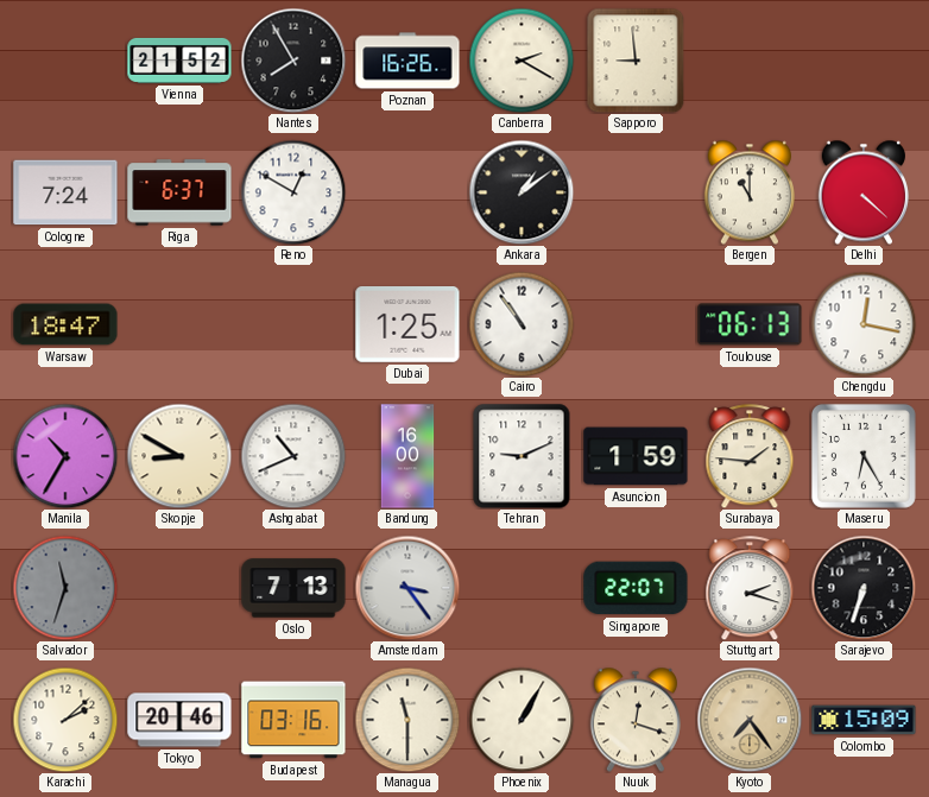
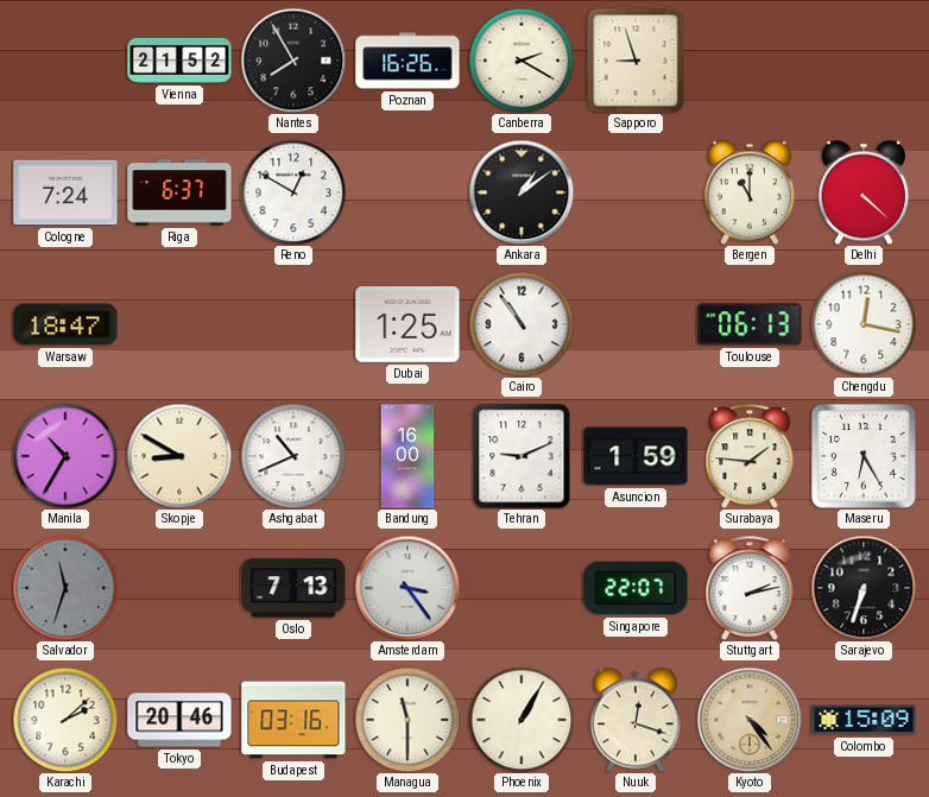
Sapporo: 8:59 -> 8:57 (636, 61)
Stuttgart: 2:18 -> 2:13 (750, 588)
Kyoto: 7:24 -> 4:24 (750, 720)
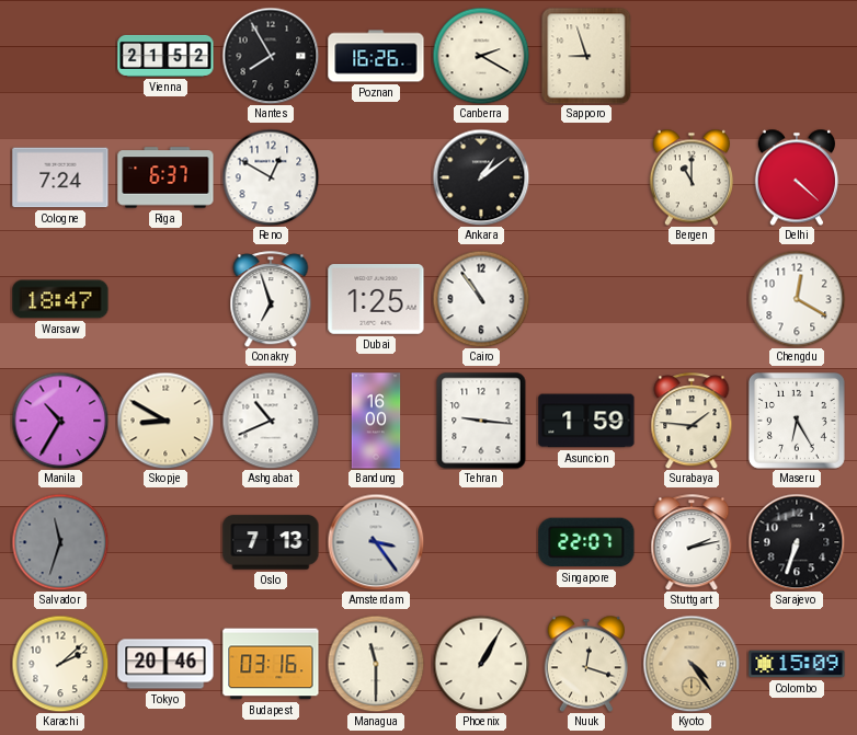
Conakry: none -> 6:57 (271, 299)
Toulouse: 06:13 -> none (750, 324)
Chengdu: 12:17 -> 12:20 (797, 299)
Tehran: 9:11 -> 9:16 (481, 421)
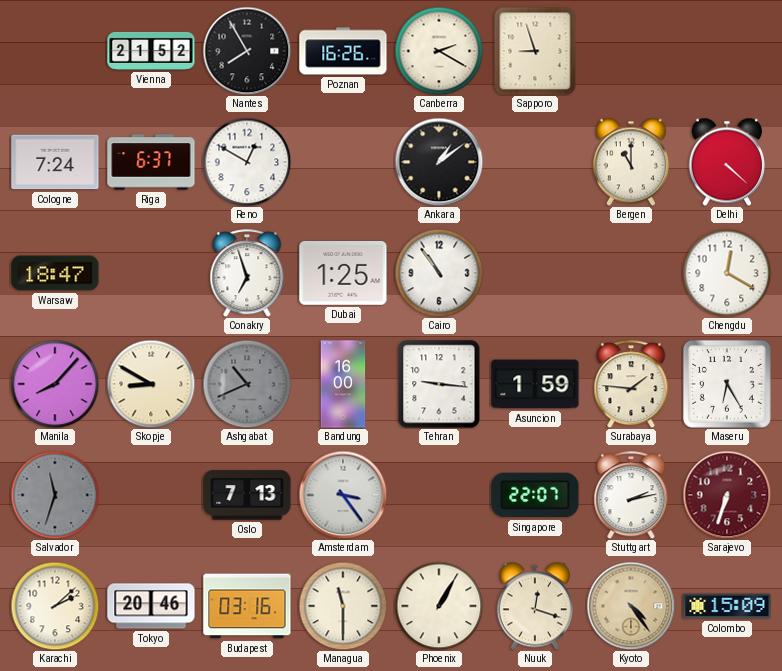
Manila: 10:35 -> 8:07 (55, 384)
Ashgabat dial: white -> grey (247, 384)
Sarajevo dial: black -> burgundy (727, 495)
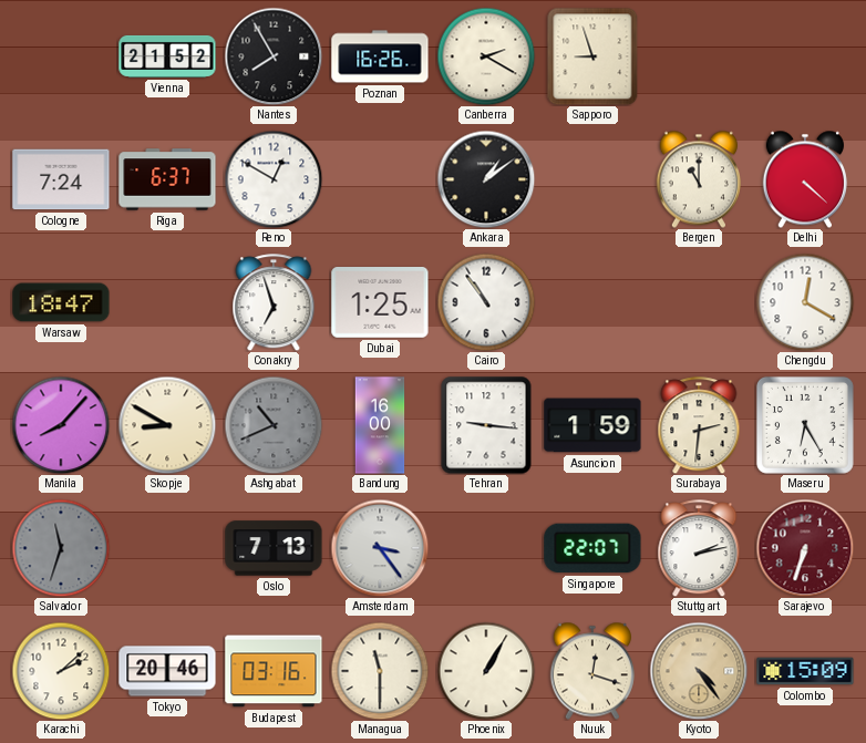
Surabaya: 1:46 -> 2:31 (699, 425)
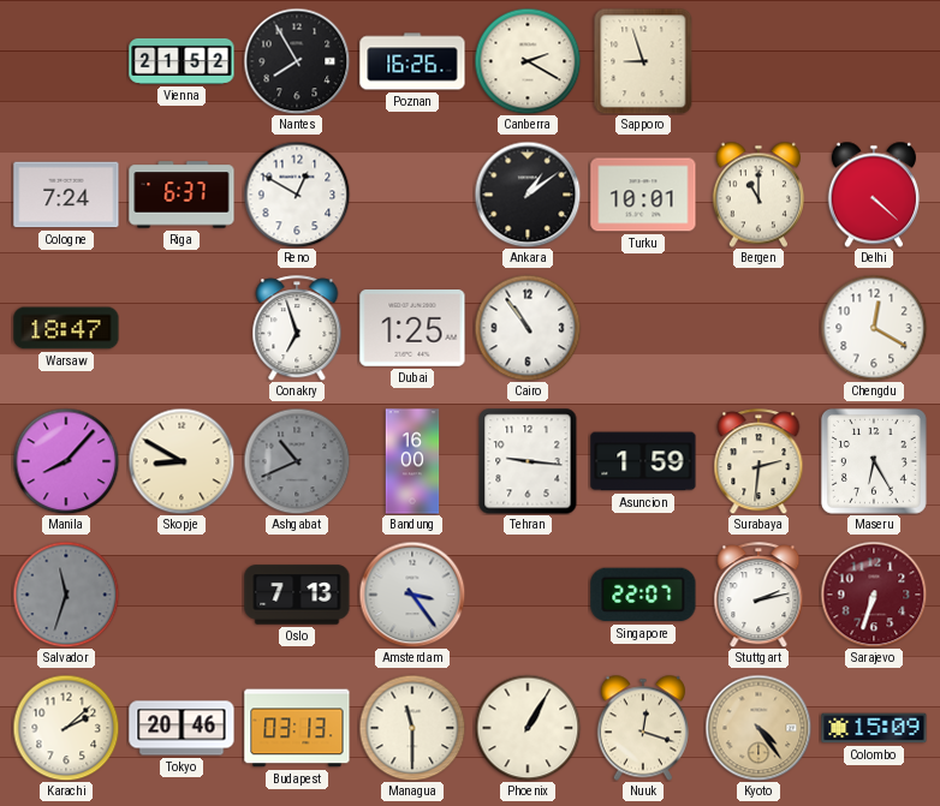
Turku: none -> 10:01 (643, 195)
Budapest: 03:16 -> 03:13 (297, 728)
